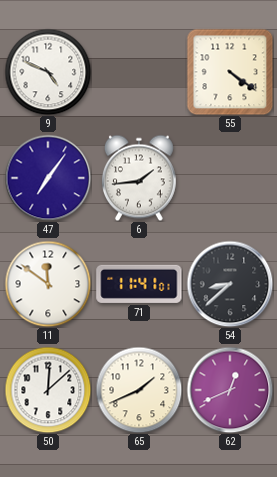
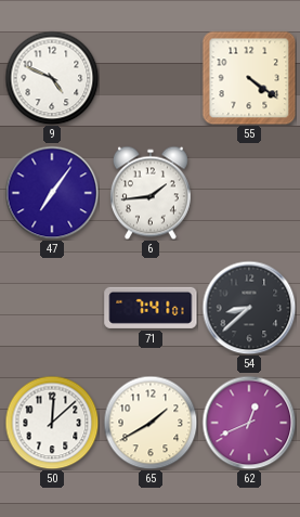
11: 11:51 -> none (48, 284)
71: 11:41 -> 7:41 (151, 308)
65: 1:41 -> 1:40 (151, 423)
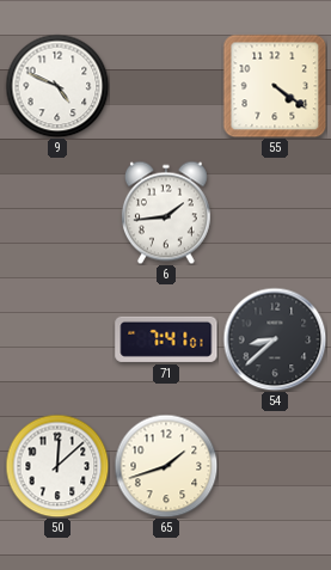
47: 7:06 -> none (52, 193)
65: 1:40 -> 1:42 (166, 466)
62: 12:41 -> none (249, 423)
